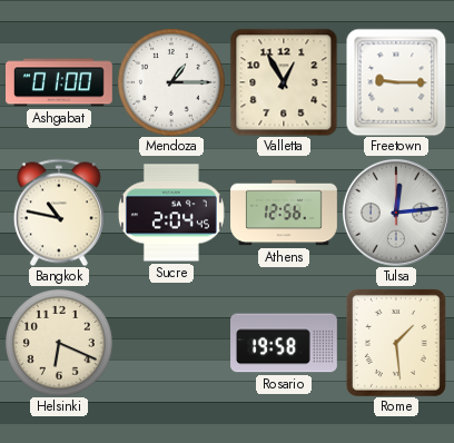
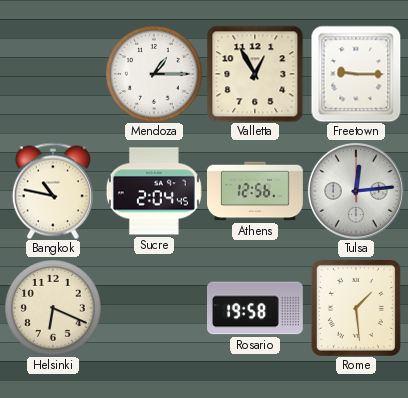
Ashgabat: 01:00 -> none (60, 82)
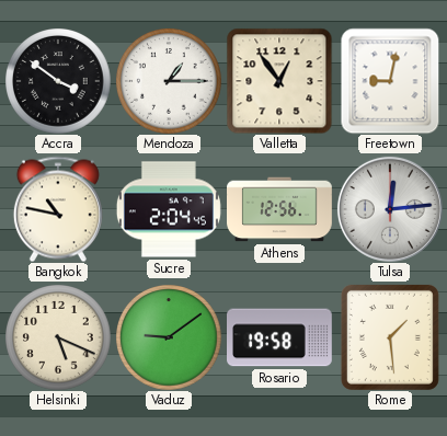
Accra: none -> 3:51 (58, 81)
Valletta: 12:55 -> 12:54 (279, 81)
Freetown: 9:15 -> 9:02 (390, 81)
Helsinki: 6:19 -> 5:19 (58, 337)
Vaduz: none -> 9:09 (169, 337)
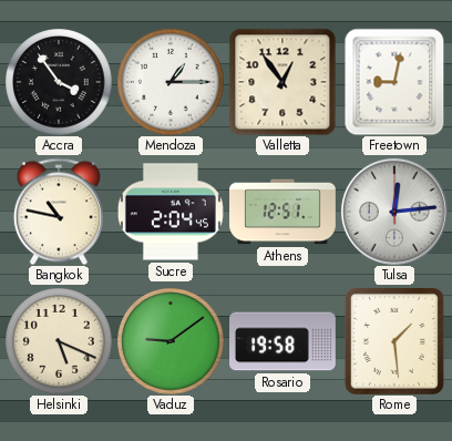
Accra: 3:51 -> 3:54 (59, 82)
Athens: 12:56 -> 12:51 (284, 212)
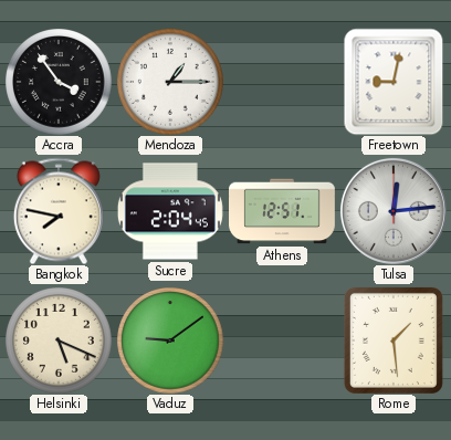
Valletta: 12:54 -> none (282, 82)
Bangkok: 10:47 -> 7:47 (59, 211)
Rosario: 19:58 -> none (284, 341)
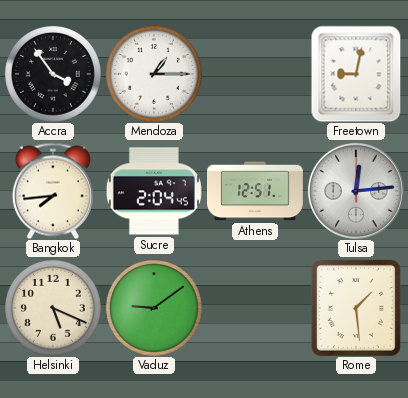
Bangkok: 7:47 -> 7:44 (53, 191)
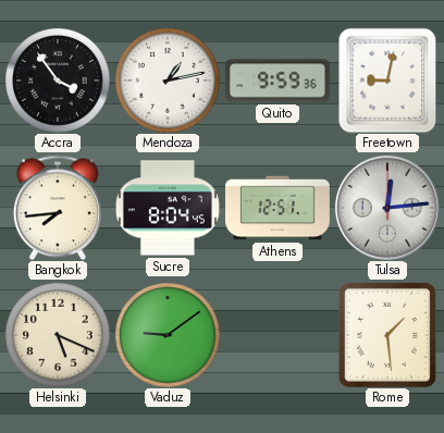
Mendoza: 1:15 -> 1:13 (168, 81)
Quito: none -> 9:59 (277, 81)
Sucre: 2:04 -> 8:04 (168, 208)
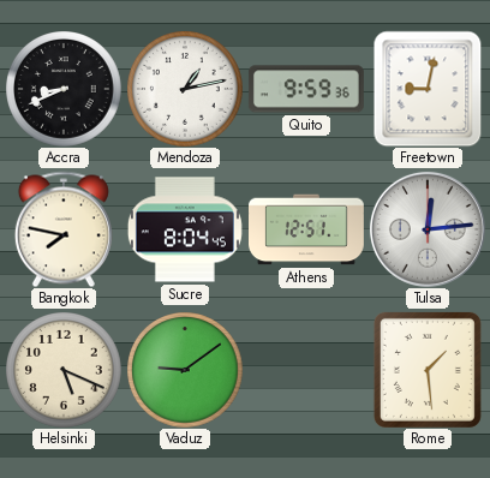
Accra: 3:54 -> 8:41 (64, 89)
Bangkok: 7:44 -> 7:47 (64, 229)
